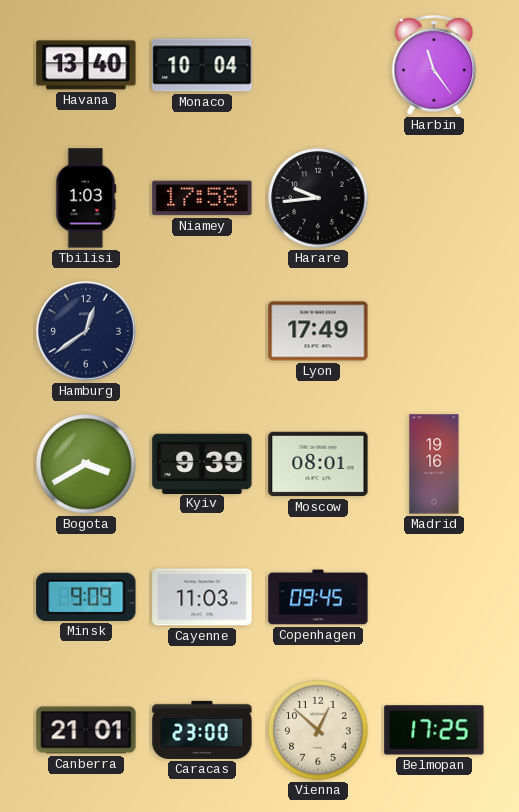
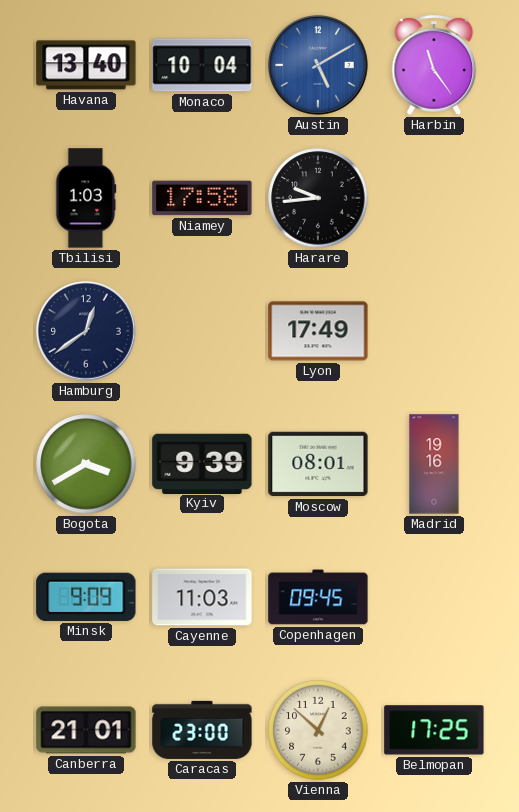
Austin: none -> 5:10 (318, 65)
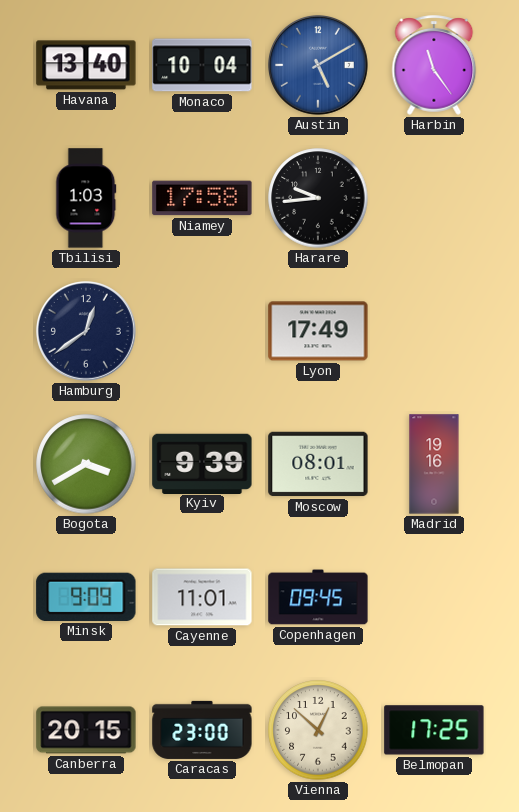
Cayenne: 11:03 -> 11:01 (202, 597)
Canberra: 21:01 -> 20:15 (86, 730)
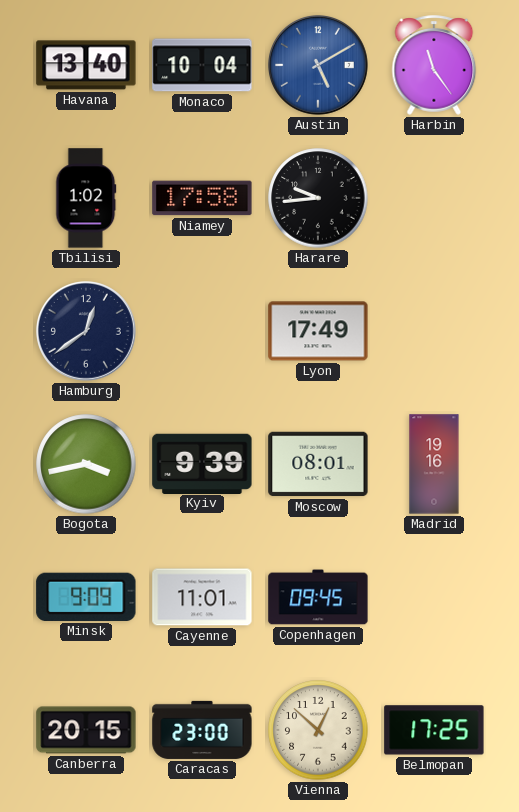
Tbilisi: 1:03 -> 1:02 (86, 198)
Bogota: 3:40 -> 3:43 (86, 464)
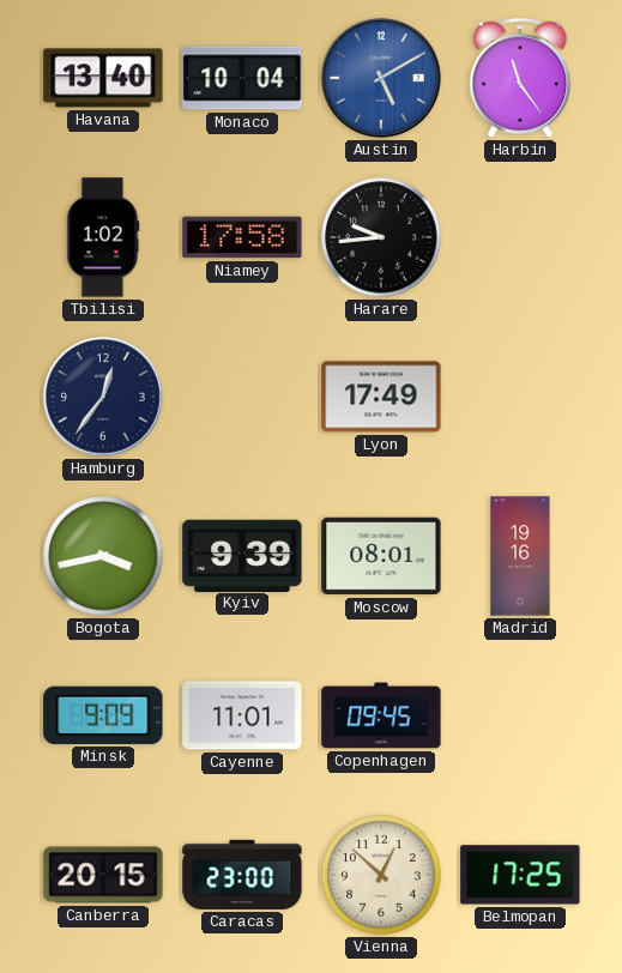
Hamburg: 12:39 -> 12:36 (103, 397)
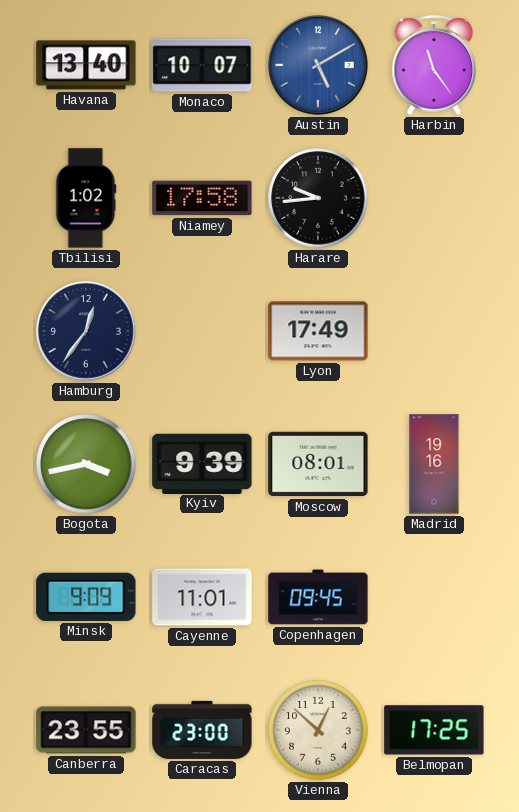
Monaco: 10:04 -> 10:07 (202, 65)
Canberra: 20:15 -> 23:55 (86, 730)
